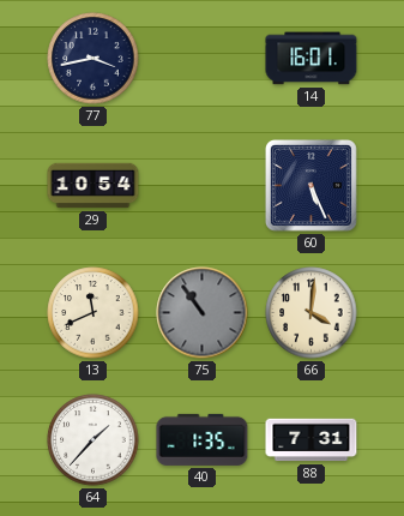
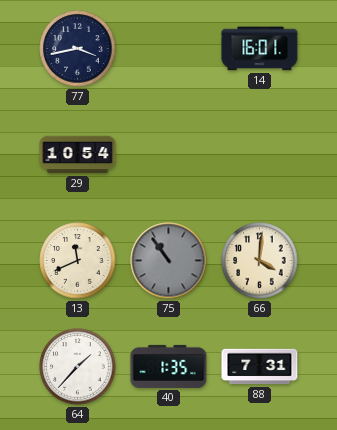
60: 5:26 -> none (310, 185)
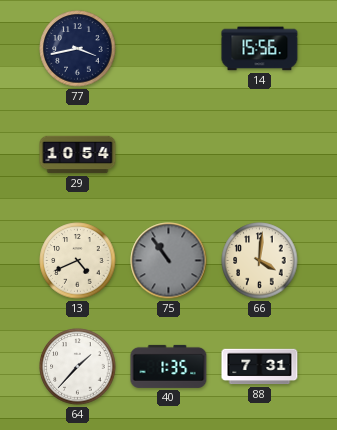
14: 16:01 -> 15:56 (260, 49)
13: 11:41 -> 4:41 (78, 261)
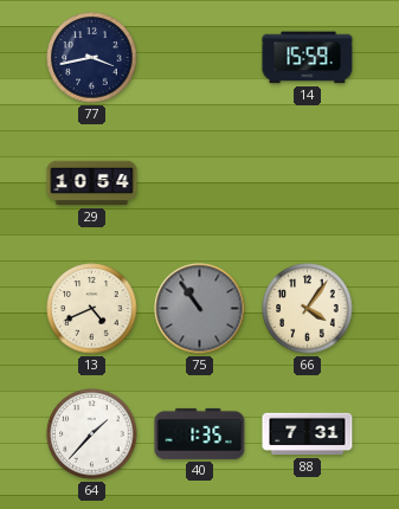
14: 15:56 -> 15:59 (308, 58)
66: 4:01 -> 4:06 (308, 309)
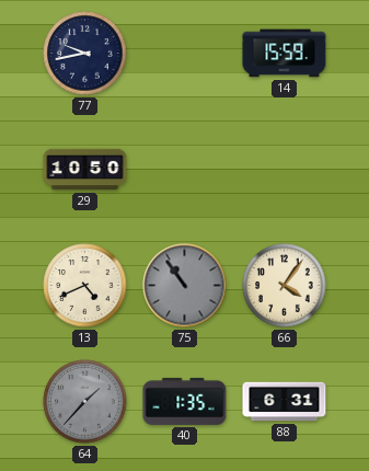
77: 3:43 -> 9:43 (85, 54)
29: 10:54 -> 10:50 (85, 170)
64 dial: white -> grey (85, 402)
88: 7:31 -> 6:31 (285, 402)
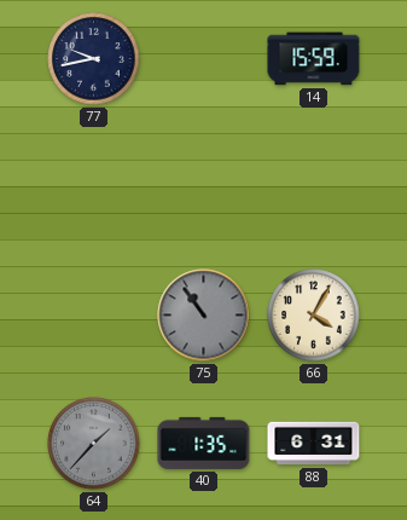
29: 10:50 -> none (85, 170)
13: 4:41 -> none (85, 286)
66: 4:06 -> 4:05 (314, 316)
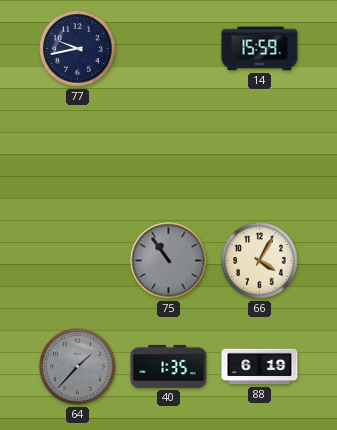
88: 6:31 -> 6:19 (260, 367)
